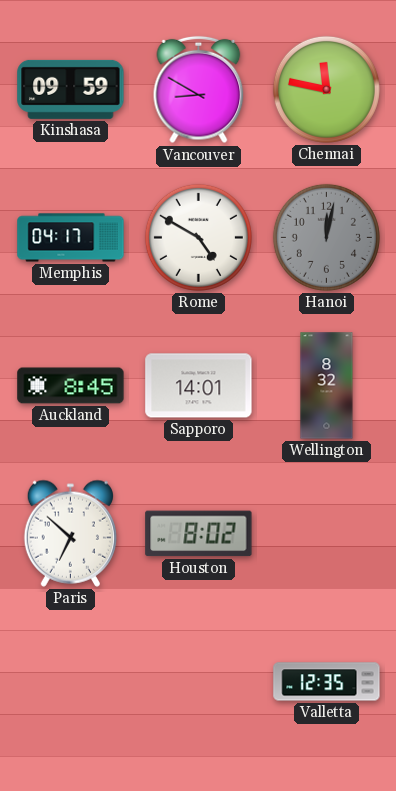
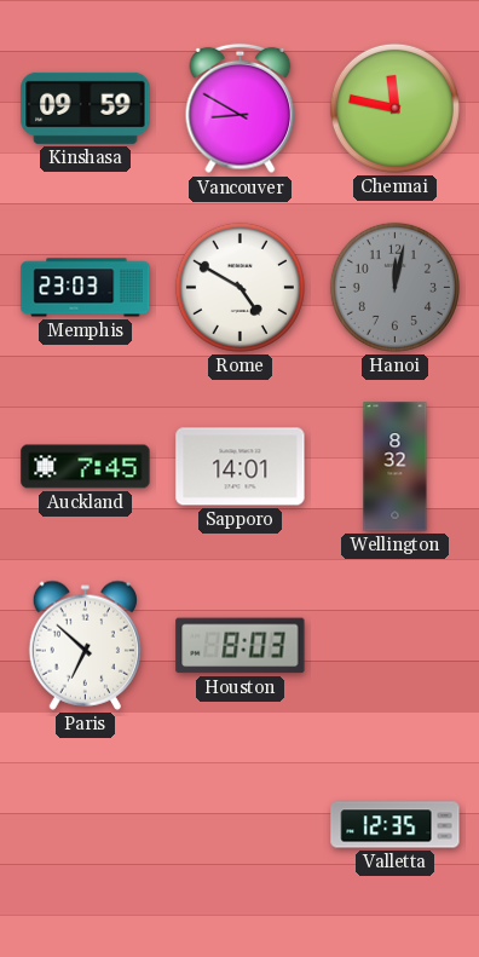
Memphis: 04:17 -> 23:03 (86, 288)
Auckland: 8:45 -> 7:45 (86, 467)
Houston: 8:02 -> 8:03 (241, 646)
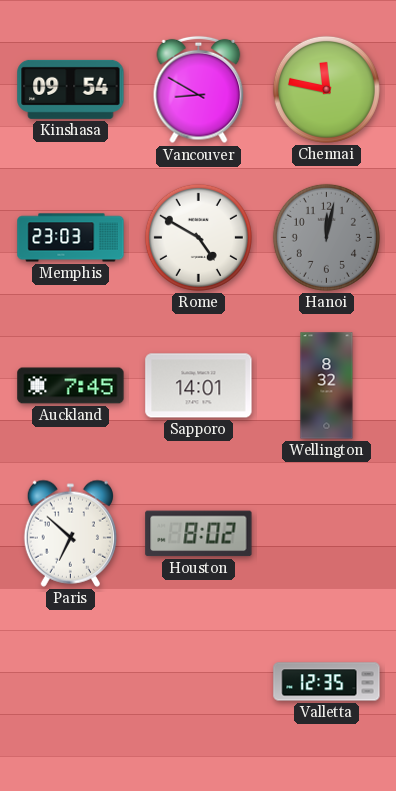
Kinshasa: 09:59 -> 09:54 (71, 89)
Houston: 8:03 -> 8:02 (199, 534)
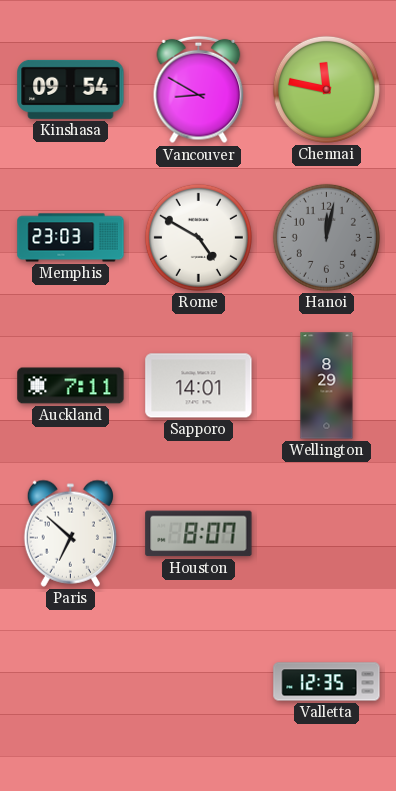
Auckland: 7:45 -> 7:11 (71, 386)
Wellington: 8:32 -> 8:29 (327, 386)
Houston: 8:02 -> 8:07 (199, 534)
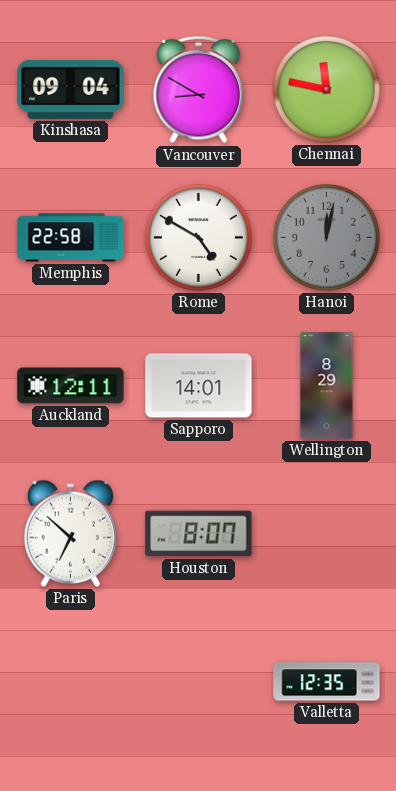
Kinshasa: 09:54 -> 09:04 (71, 89)
Memphis: 23:03 -> 22:58 (71, 238)
Auckland: 7:11 -> 12:11 (71, 386)
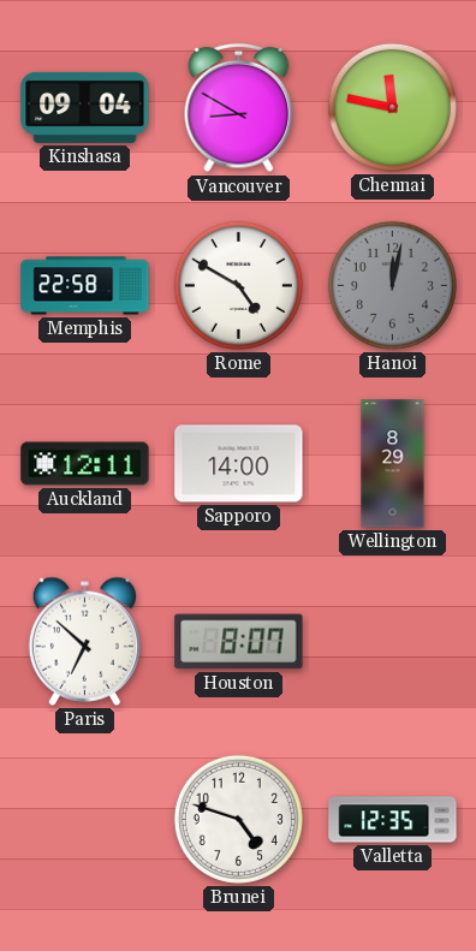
Sapporo: 14:01 -> 14:00 (239, 464)
Brunei: none -> 4:48 (238, 819)
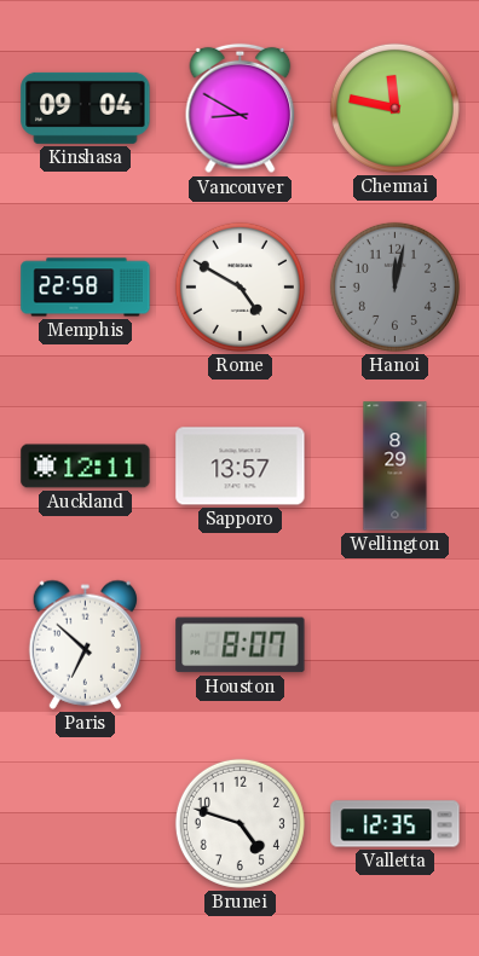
Sapporo: 14:00 -> 13:57 (241, 467)
